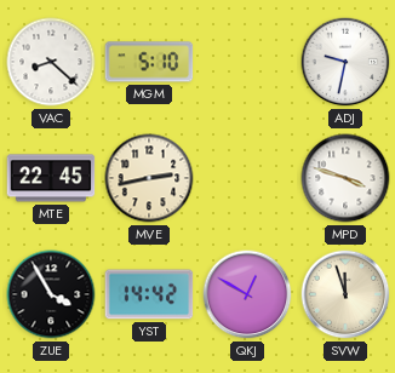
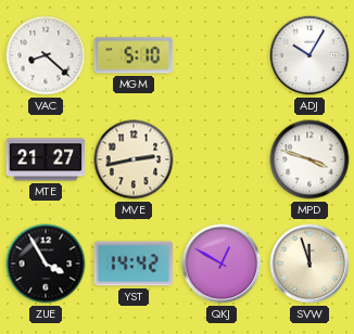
ADJ: 9:32 -> 10:05 (309, 55)
MTE: 22:45 -> 21:27 (46, 159)
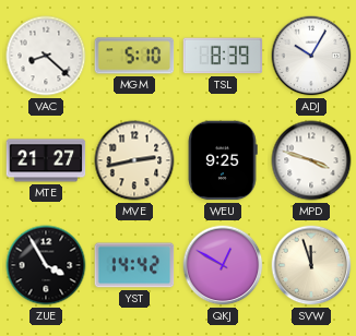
TSL: none -> 8:39 (223, 56)
WEU: none -> 9:25 (223, 160)
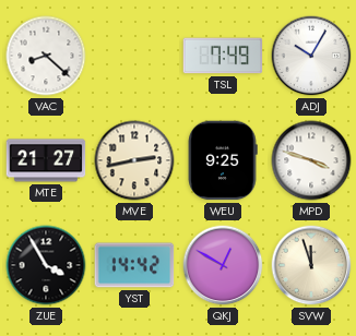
MGM: 5:10 -> none (134, 56)
TSL: 8:39 -> 7:49 (223, 56)
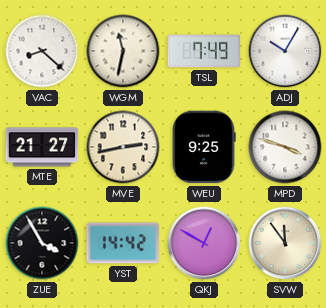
WGM: none -> 11:32 (123, 51)
SVW: 11:57 -> 11:54 (285, 243)
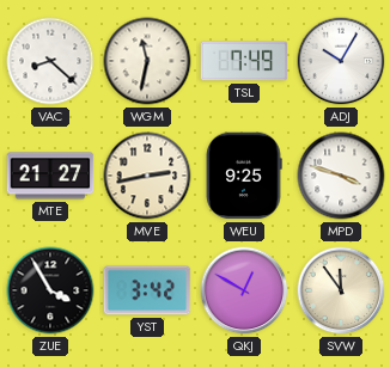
YST: 14:42 -> 3:42 (147, 290)
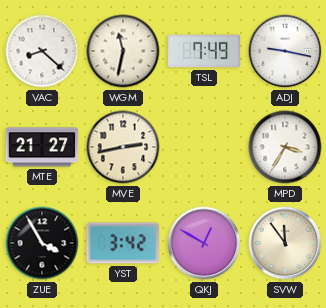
ADJ: 10:05 -> 9:17 (285, 51)
WEU: 9:25 -> none (244, 176)
MPD: 3:48 -> 3:35 (285, 147)
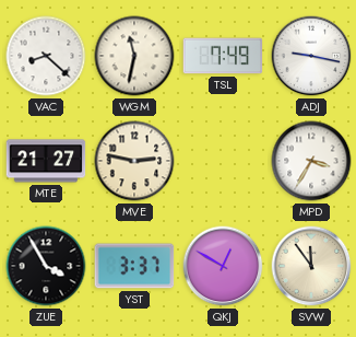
MVE: 2:43 -> 2:47 (134, 161)
YST: 3:42 -> 3:37 (134, 266)
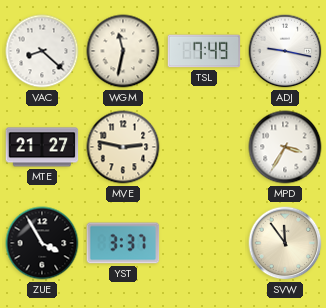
QKJ: 12:50 -> none (223, 266)
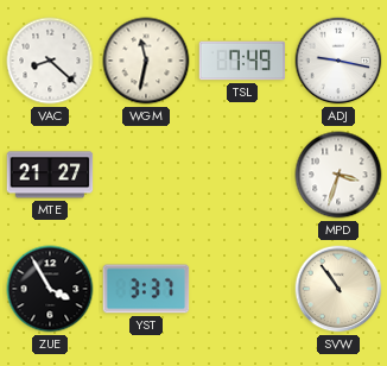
MVE: 2:47 -> none (123, 147)
MPD: 3:35 -> 3:33 (338, 175)
SVW: 11:54 -> 10:54 (338, 289)
